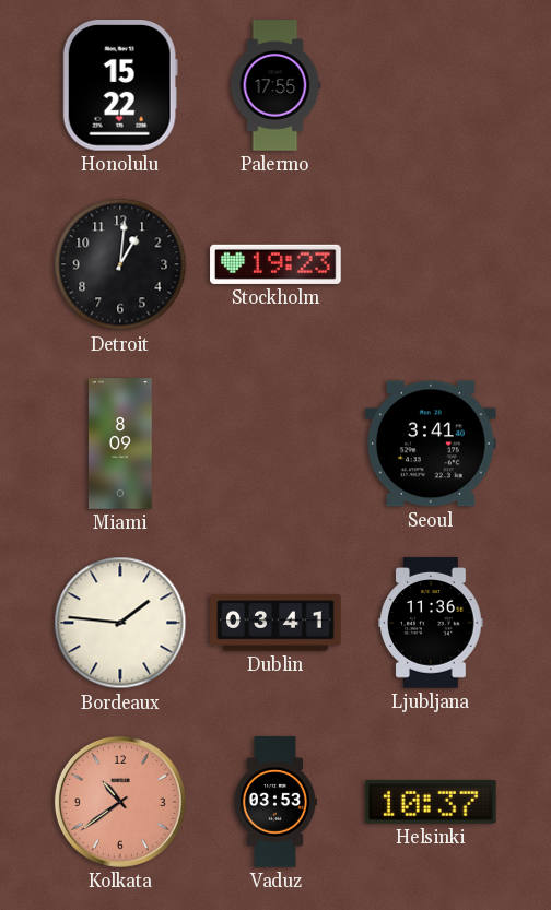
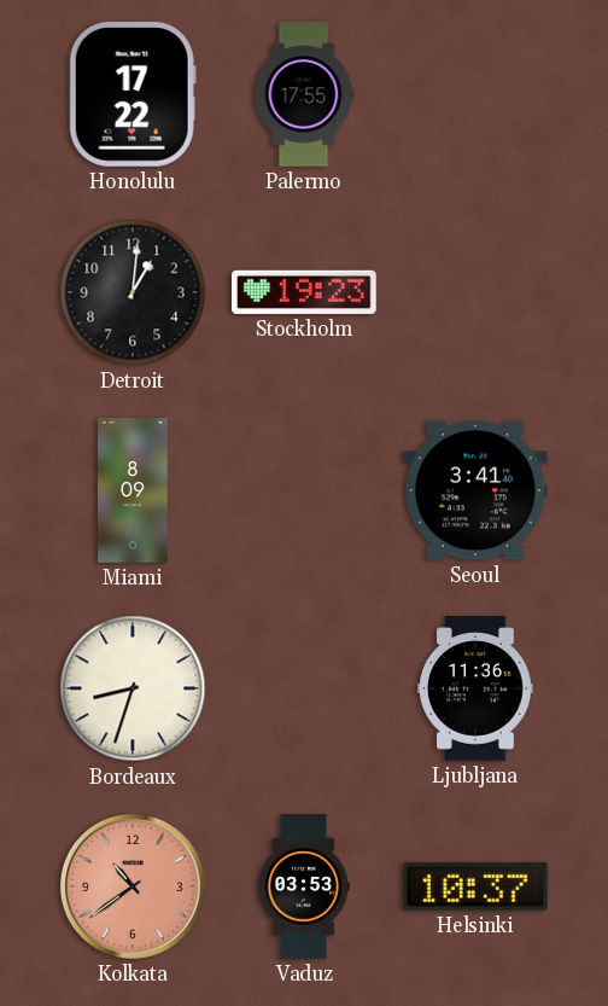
Honolulu: 15:22 -> 17:22 (133, 95)
Bordeaux: 1:46 -> 8:33 (133, 688)
Dublin: 03:41 -> none (275, 623)
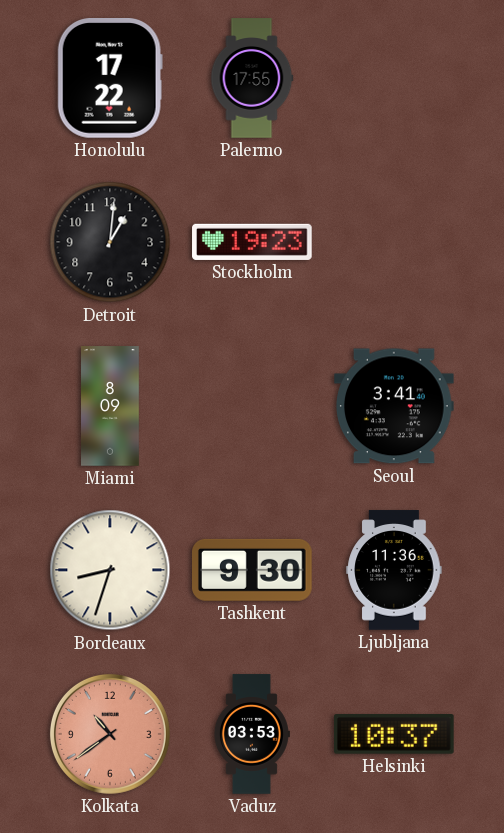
Tashkent: none -> 9:30 (253, 570)
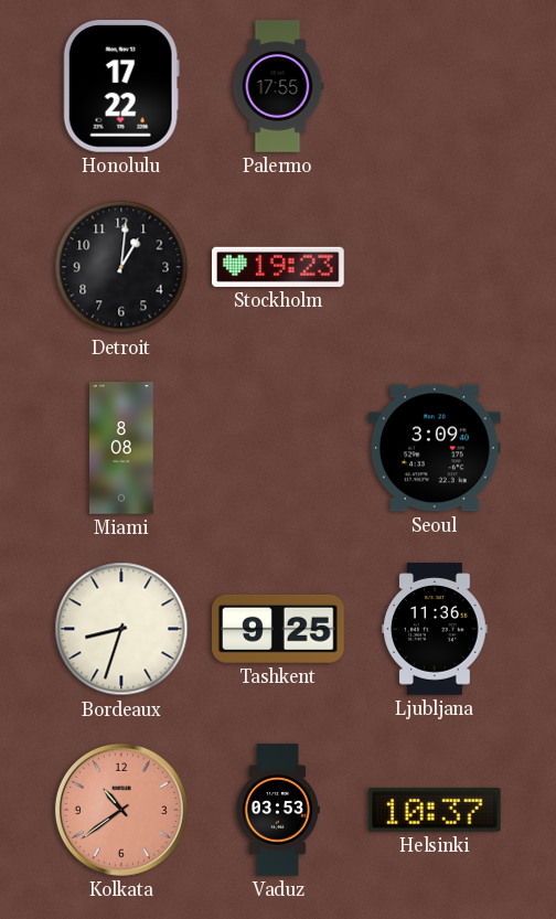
Miami: 8:09 -> 8:08 (122, 448)
Seoul: 3:41 -> 3:09 (436, 448)
Tashkent: 9:30 -> 9:25 (279, 629)
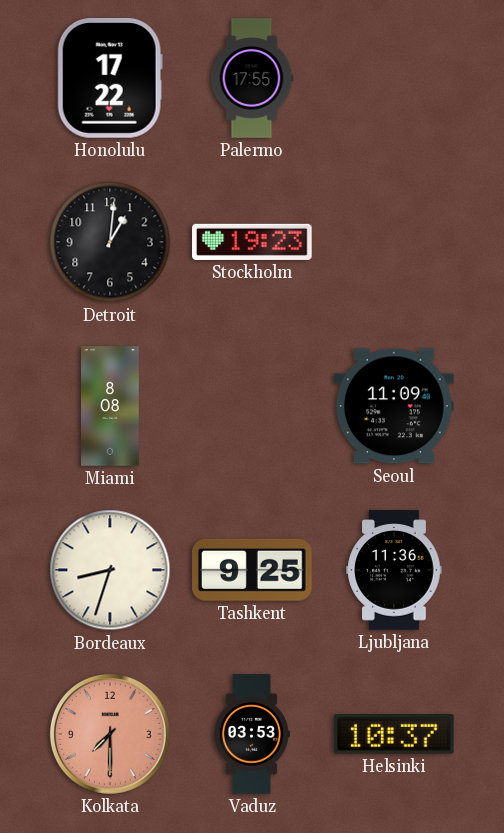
Seoul: 3:09 -> 11:09 (395, 406)
Kolkata: 10:39 -> 7:30 (110, 734)
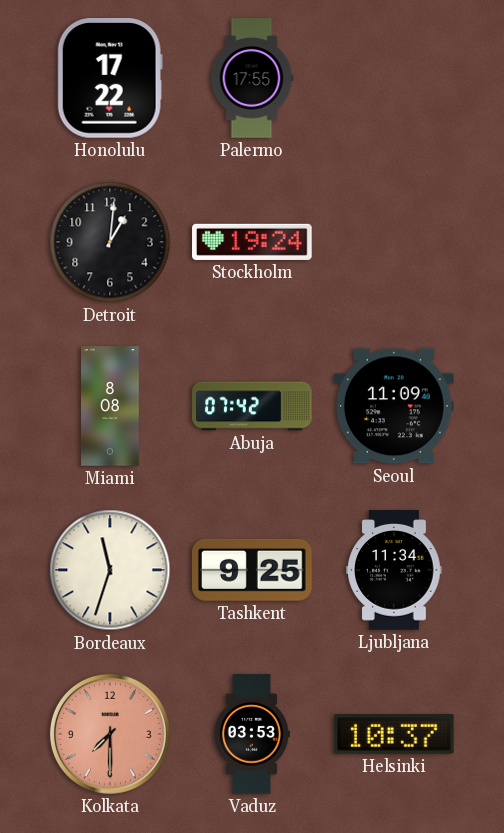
Stockholm: 19:23 -> 19:24 (252, 242)
Abuja: none -> 07:42 (252, 406)
Bordeaux: 8:33 -> 11:33 (110, 570)
Ljubljana: 11:36 -> 11:34 (394, 570)
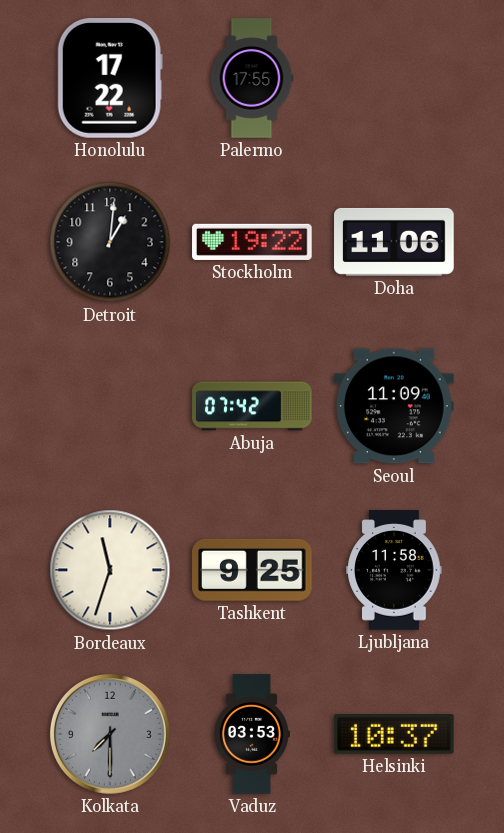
Stockholm: 19:24 -> 19:22 (252, 242)
Doha: none -> 11:06 (394, 242)
Miami: 8:08 -> none (111, 406)
Ljubljana: 11:34 -> 11:58 (394, 570)
Kolkata dial: salmon -> grey (110, 734)
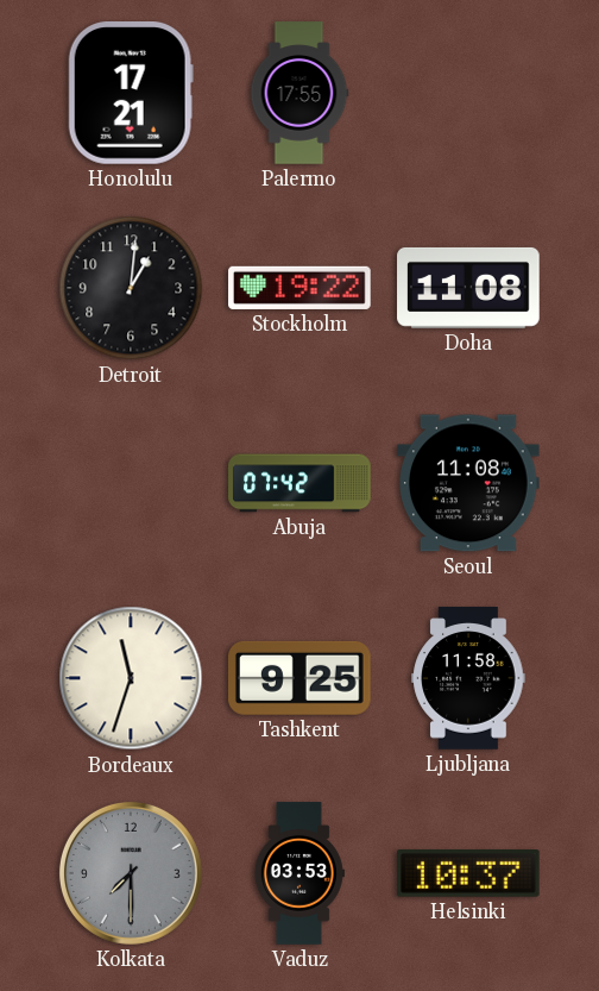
Honolulu: 17:22 -> 17:21 (131, 94)
Doha: 11:06 -> 11:08 (468, 288)
Seoul: 11:09 -> 11:08 (469, 483)
